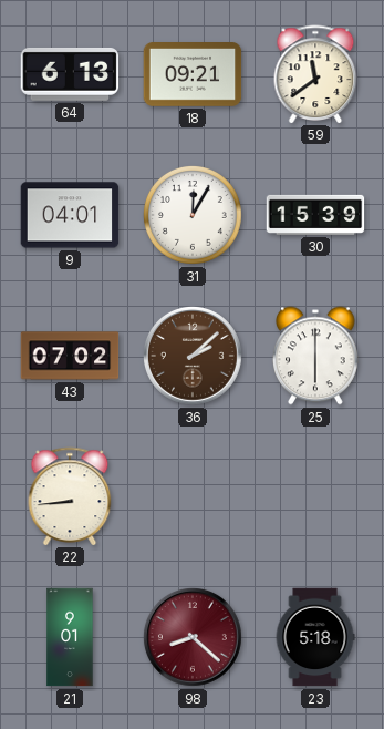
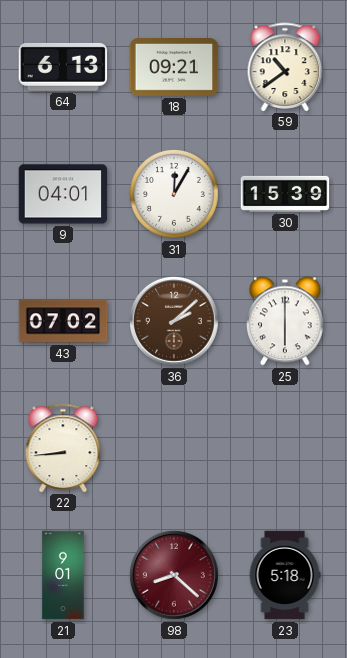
59: 11:39 -> 10:39 (285, 67)
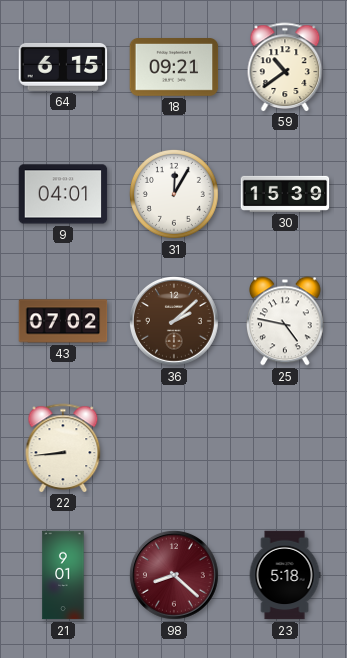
64: 6:13 -> 6:15 (63, 67)
25: 6:00 -> 4:47 (286, 321)
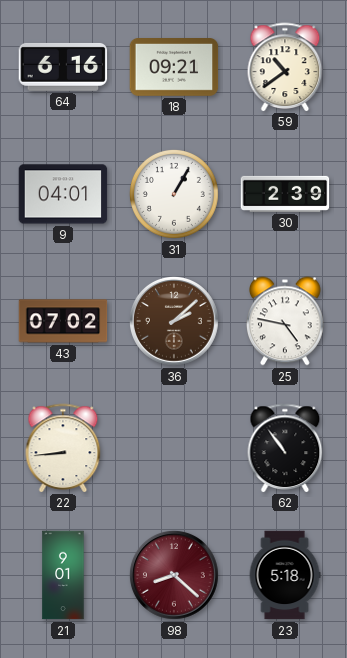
64: 6:15 -> 6:16 (63, 67)
31: 12:05 -> 1:05 (174, 194)
30: 15:39 -> 2:39 (285, 194)
62: none -> 10:54 (285, 448)
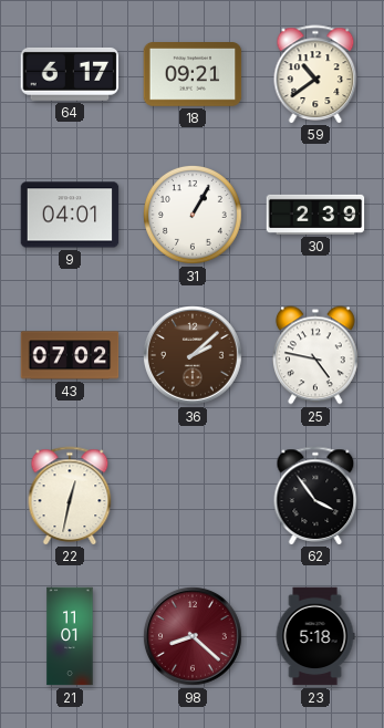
64: 6:16 -> 6:17 (70, 74)
22: 8:44 -> 12:32 (70, 496)
62: 10:54 -> 3:54 (315, 496)
21: 9:01 -> 11:01 (70, 636)
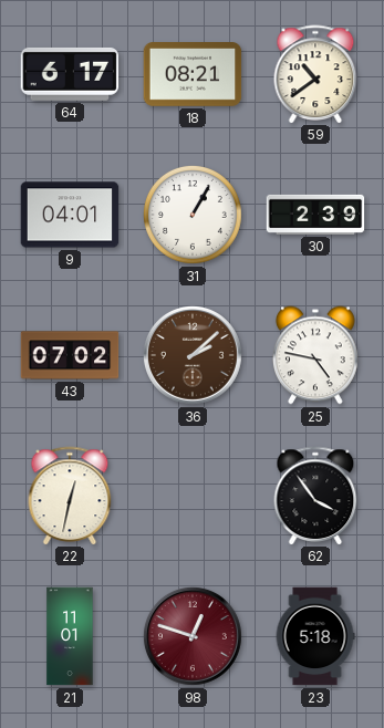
18: 09:21 -> 08:21 (193, 75)
98: 8:22 -> 12:48 (193, 636)
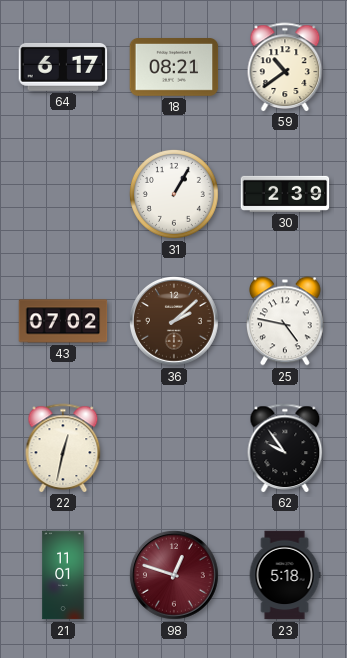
9: 04:01 -> none (70, 215)
62: 3:54 -> 9:54 (285, 448)
